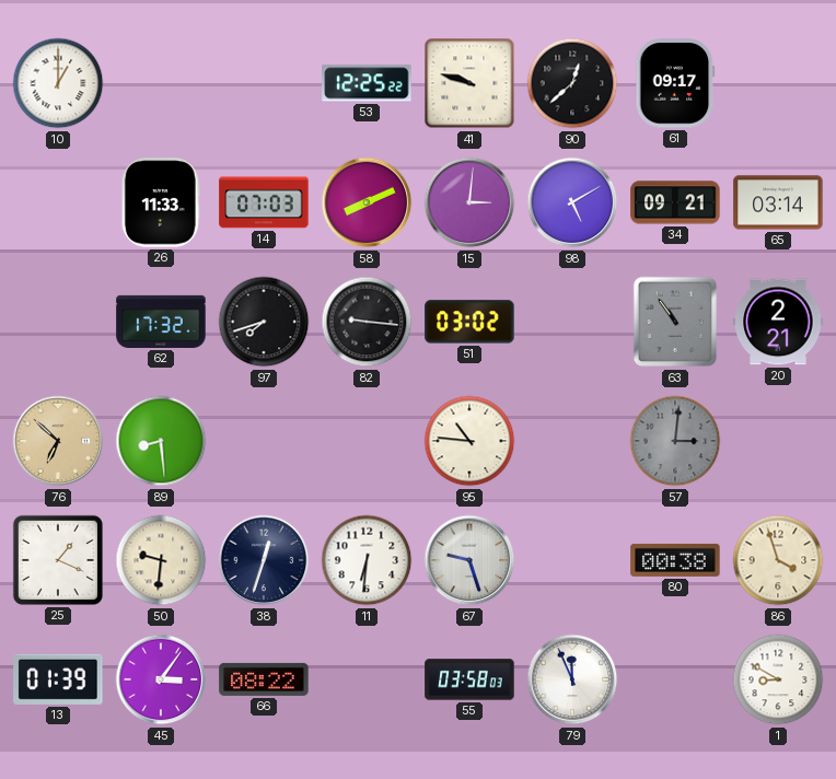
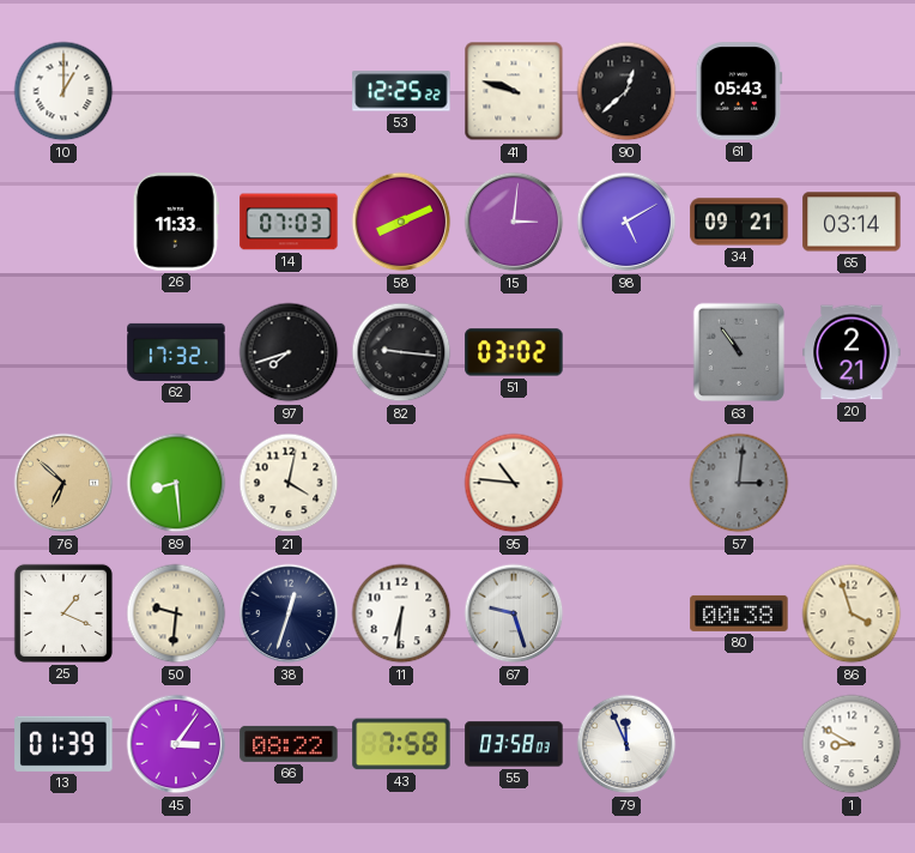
61: 09:17 -> 05:43 (739, 91)
21: none -> 4:02 (289, 483)
43: none -> 7:58 (401, 744)
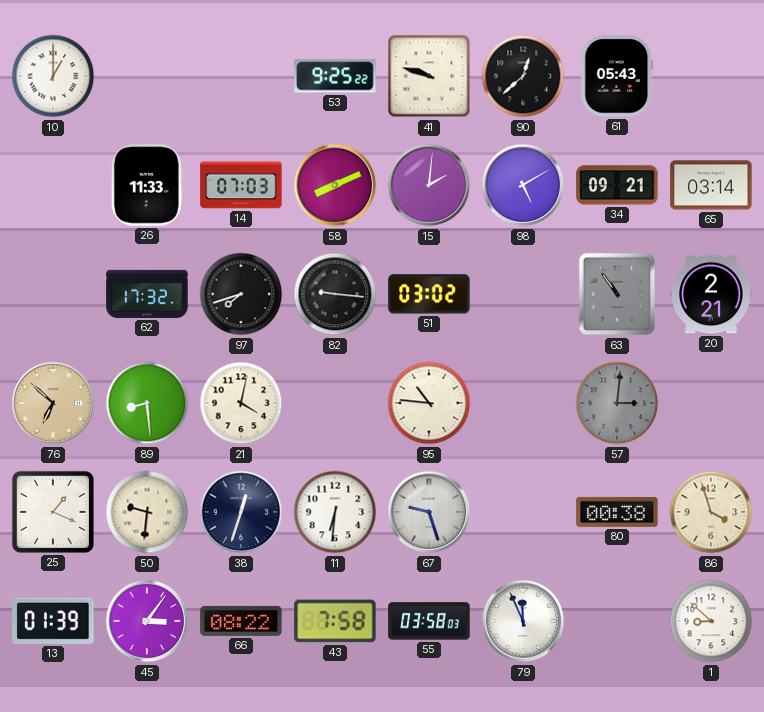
53: 12:25 -> 9:25 (335, 76)
15: 3:01 -> 2:01 (429, 185)
1: 8:50 -> 8:52 (711, 621)
